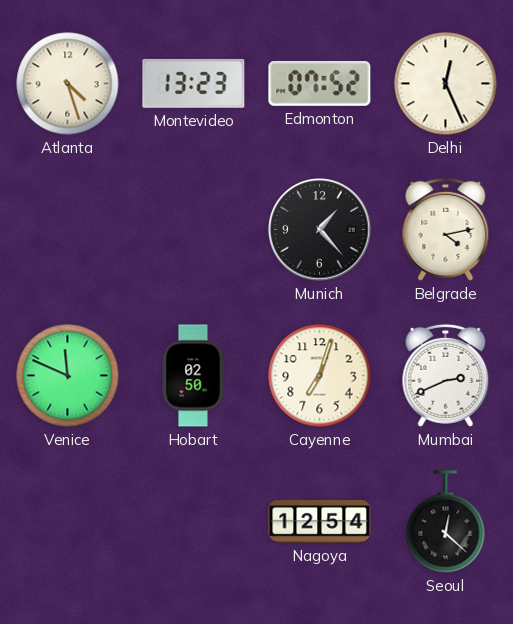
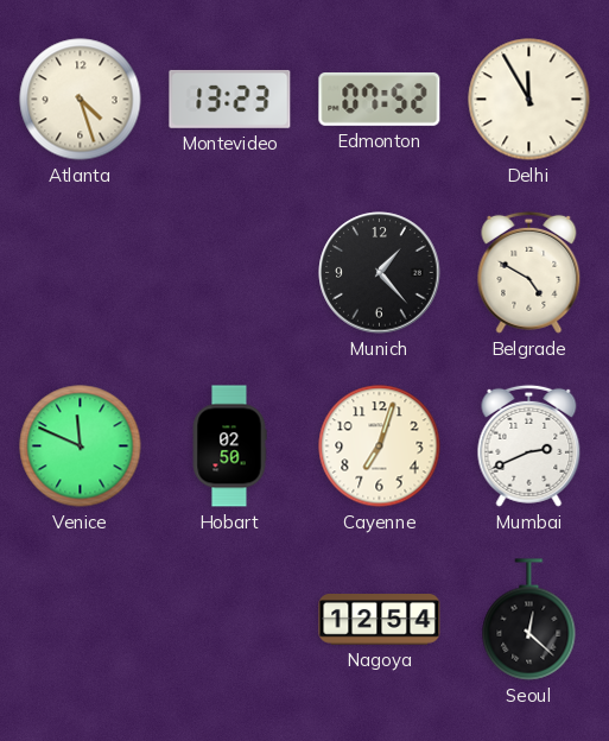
Delhi: 12:26 -> 11:55 (529, 100)
Belgrade: 4:13 -> 4:50 (529, 272)
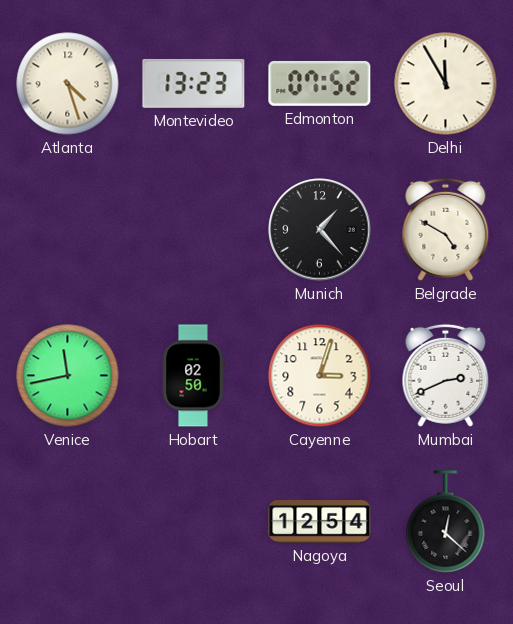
Venice: 11:49 -> 11:43 (68, 376)
Cayenne: 7:03 -> 3:03 (320, 376)
